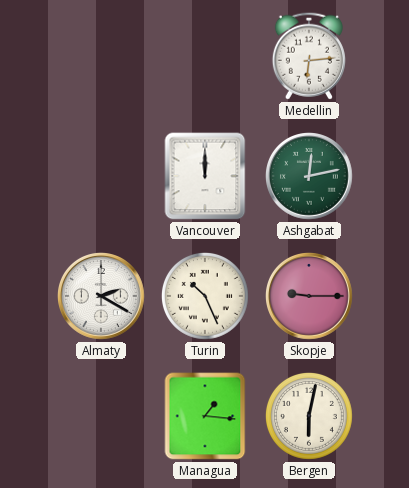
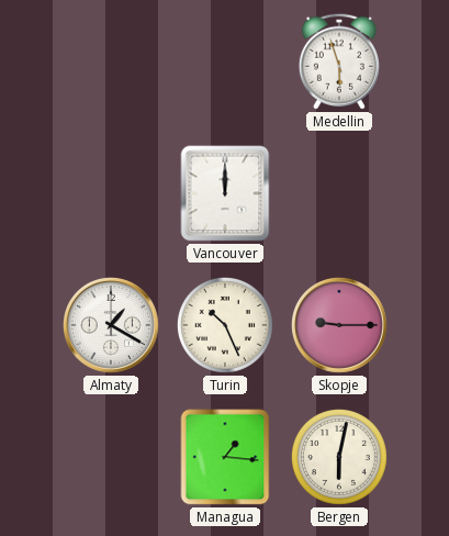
Medellin: 6:14 -> 5:57 (339, 62)
Ashgabat: 12:13 -> none (310, 177)
Almaty: 2:20 -> 1:20 (112, 326)
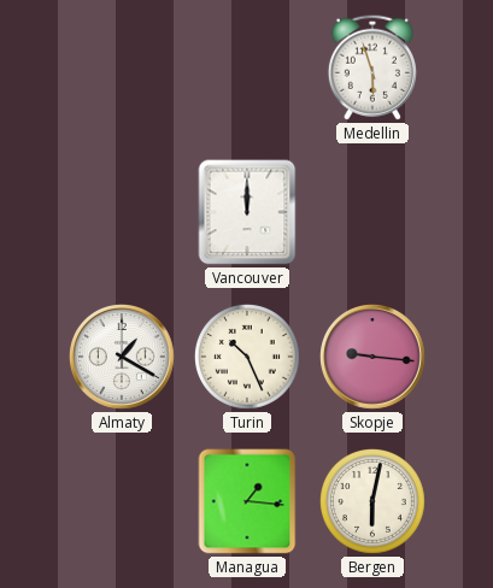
Skopje: 9:15 -> 9:16 (374, 358)
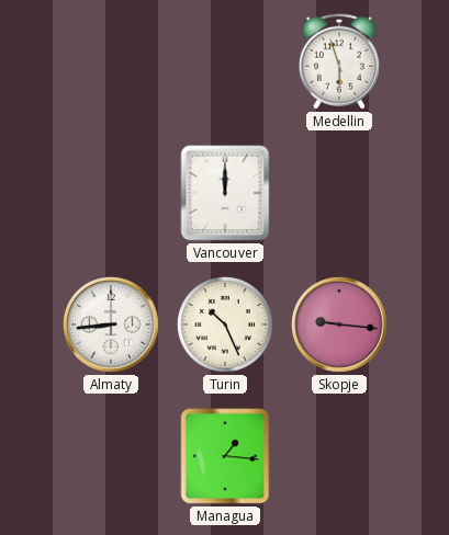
Almaty: 1:20 -> 8:44 (112, 326)
Bergen: 6:02 -> none (372, 501)
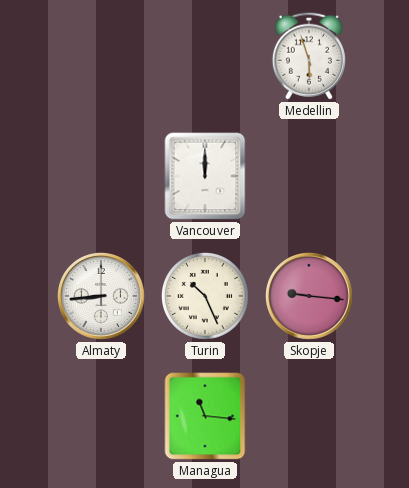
Managua: 1:16 -> 11:16 (205, 416)
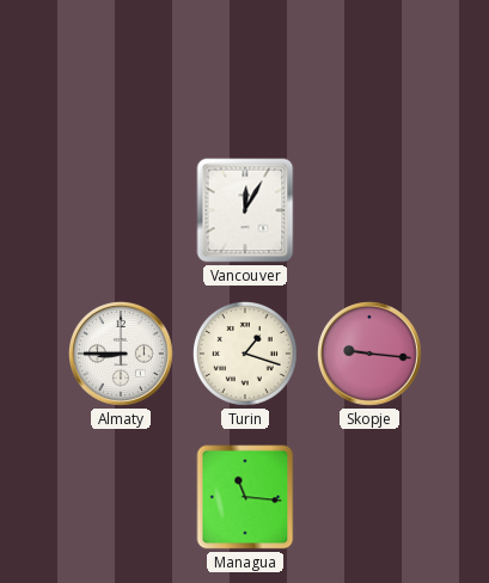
Medellin: 5:57 -> none (309, 56)
Vancouver: 12:00 -> 12:05 (245, 210)
Almaty: 8:44 -> 8:45 (122, 355)
Turin: 10:26 -> 1:18 (245, 354)
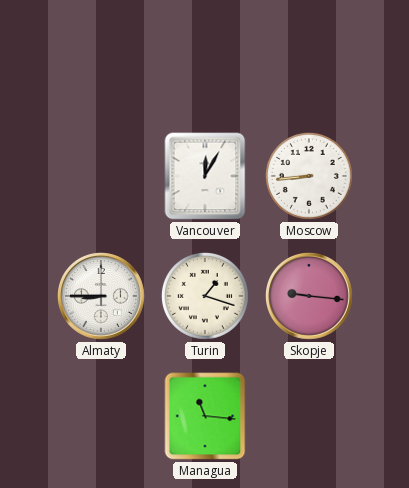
Moscow: none -> 8:44 (309, 176)
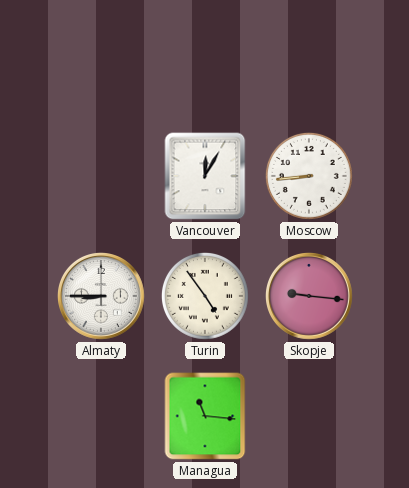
Turin: 1:18 -> 4:54 (205, 296)
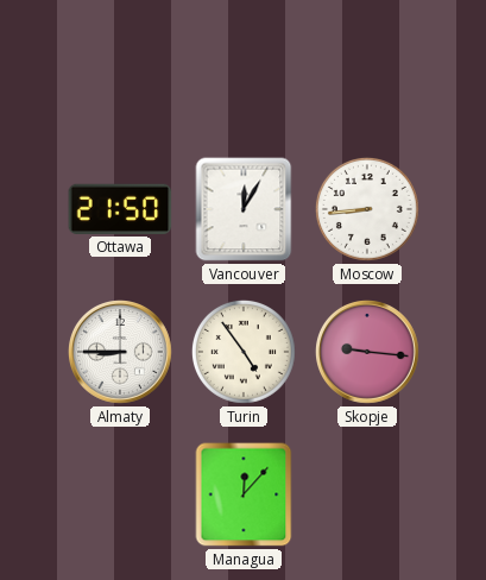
Ottawa: none -> 21:50 (120, 209)
Managua: 11:16 -> 12:07 (244, 494)
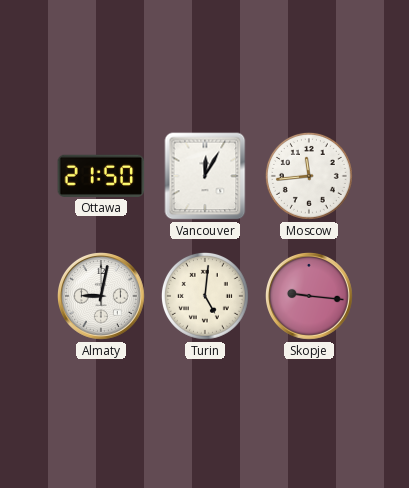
Moscow: 8:44 -> 11:44 (309, 176)
Almaty: 8:45 -> 9:02 (102, 297)
Turin: 4:54 -> 5:01 (205, 296)
Managua: 12:07 -> none (244, 494)
